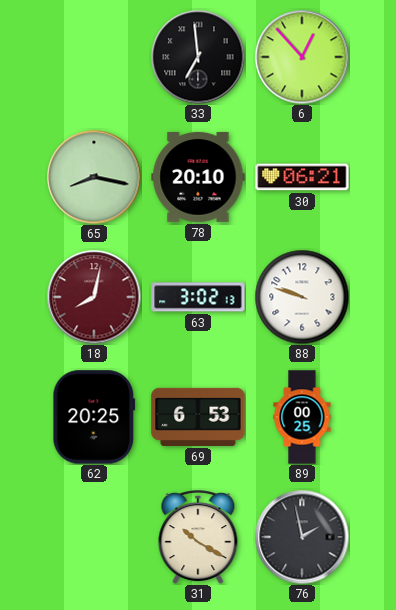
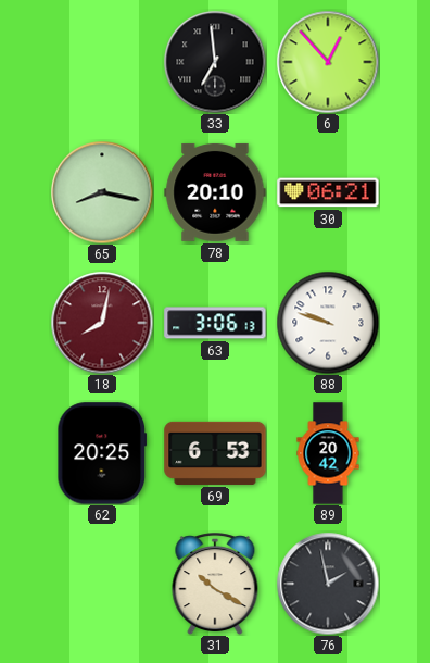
63: 3:02 -> 3:06 (215, 323)
89: 00:25 -> 20:42 (328, 453)
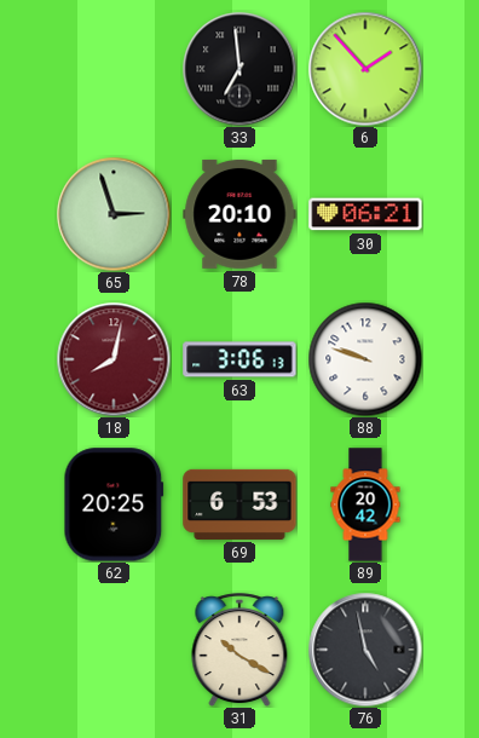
6: 12:53 -> 1:53 (365, 69)
65: 8:17 -> 2:57 (114, 214)
76: 1:58 -> 4:58 (365, 650)
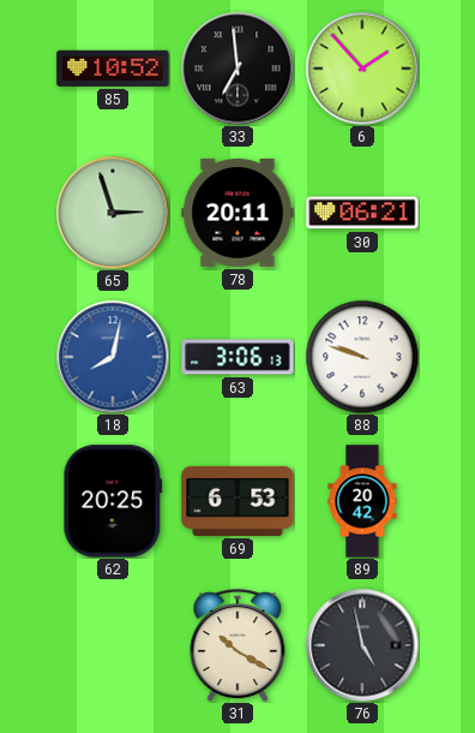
85: none -> 10:52 (113, 68)
78: 20:10 -> 20:11 (237, 213)
18 dial: burgundy -> blue (113, 357)
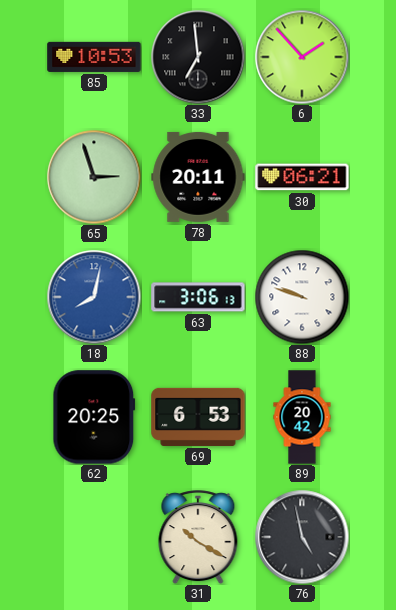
85: 10:52 -> 10:53 (94, 57)
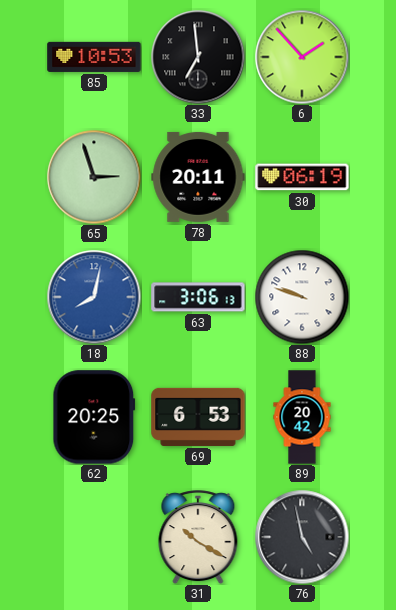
30: 06:21 -> 06:19 (302, 177)
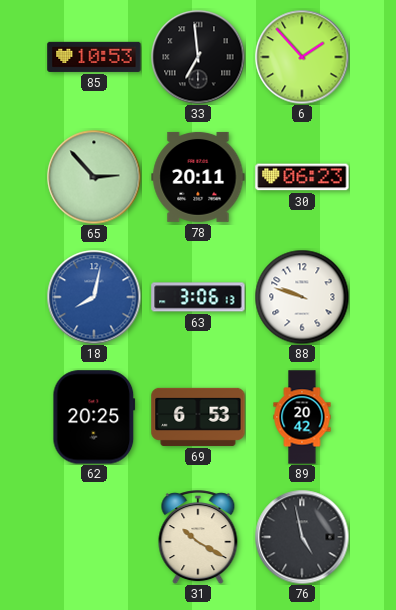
65: 2:57 -> 2:53 (94, 177)
30: 06:19 -> 06:23 (302, 177)
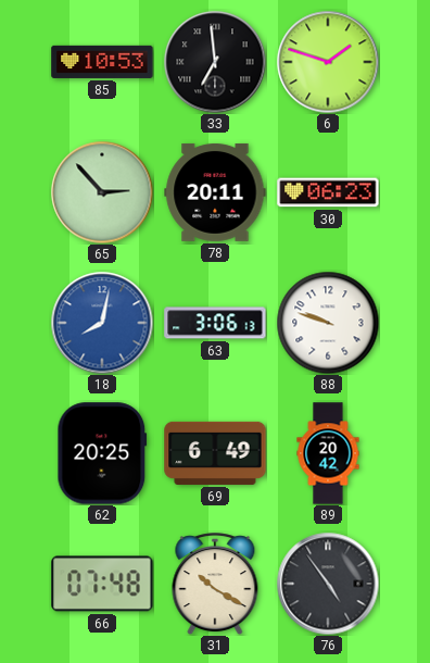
6: 1:53 -> 1:48 (328, 62)
69: 6:53 -> 6:49 (215, 453)
66: none -> 07:48 (102, 584)
76: 4:58 -> 4:54 (328, 584)
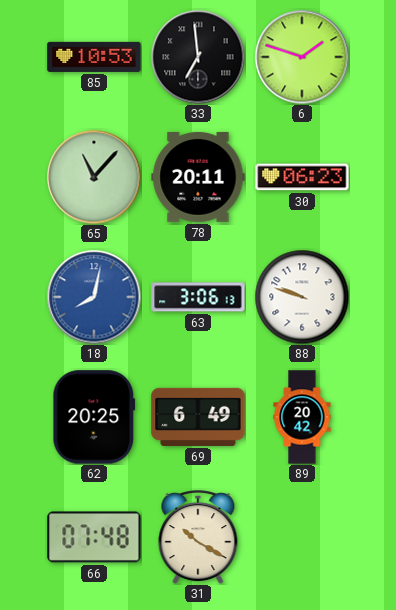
65: 2:53 -> 11:07 (94, 177)
76: 4:54 -> none (328, 584)
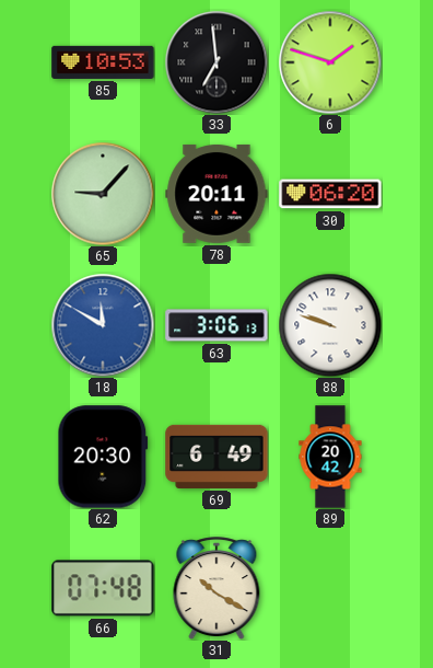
65: 11:07 -> 9:07 (103, 194)
30: 06:23 -> 06:20 (330, 194)
18: 8:02 -> 11:50 (103, 325)
62: 20:25 -> 20:30 (103, 457)
